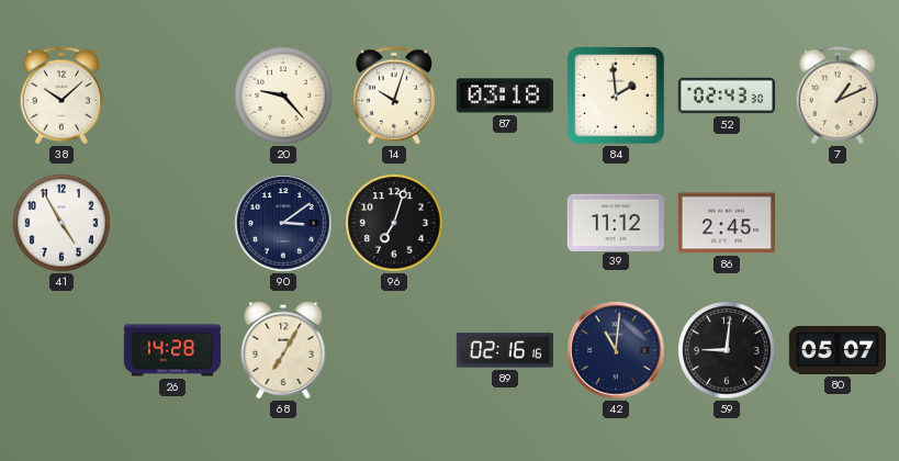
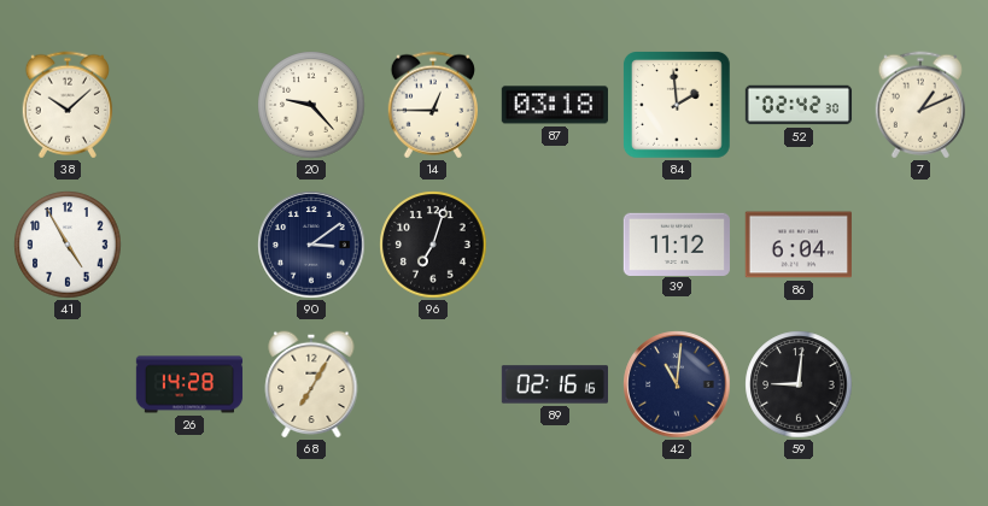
14: 10:03 -> 12:45 (432, 105)
52: 02:43 -> 02:42 (799, 105)
86: 2:45 -> 6:04 (799, 245)
80: 05:07 -> none (836, 350)
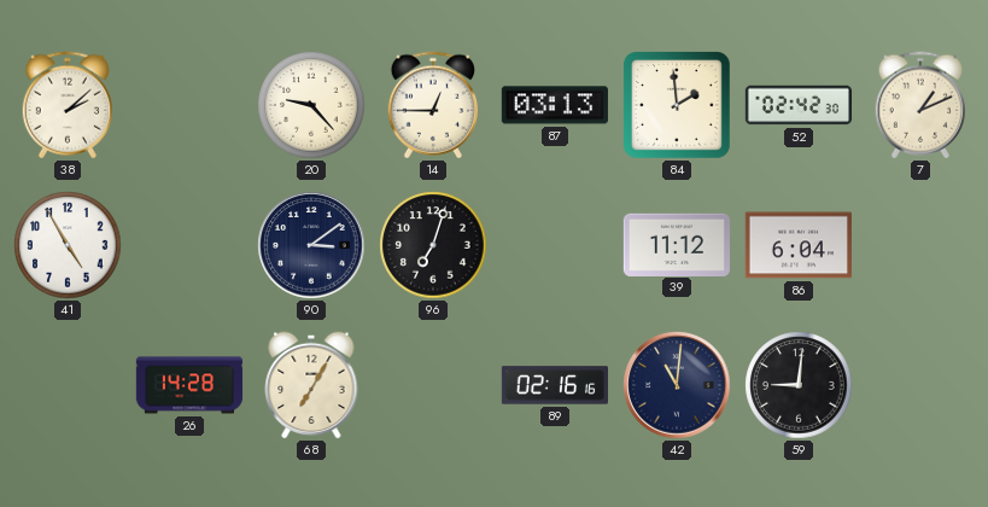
38: 10:08 -> 2:08 (66, 105)
87: 03:18 -> 03:13 (555, 105)
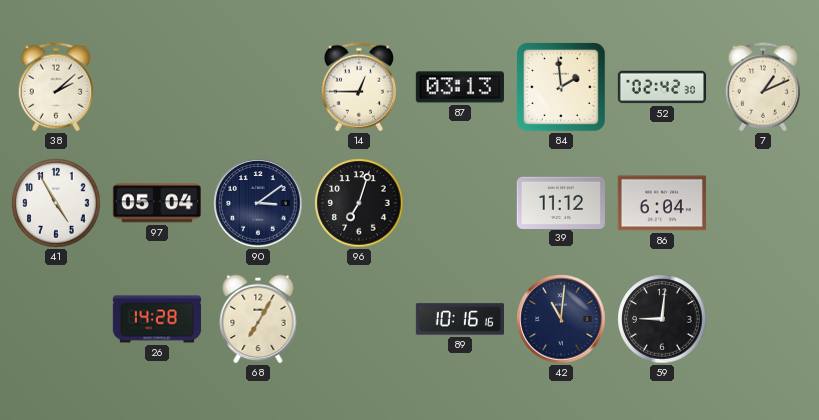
20: 9:23 -> none (311, 105)
97: none -> 05:04 (156, 203)
89: 02:16 -> 10:16 (459, 319)
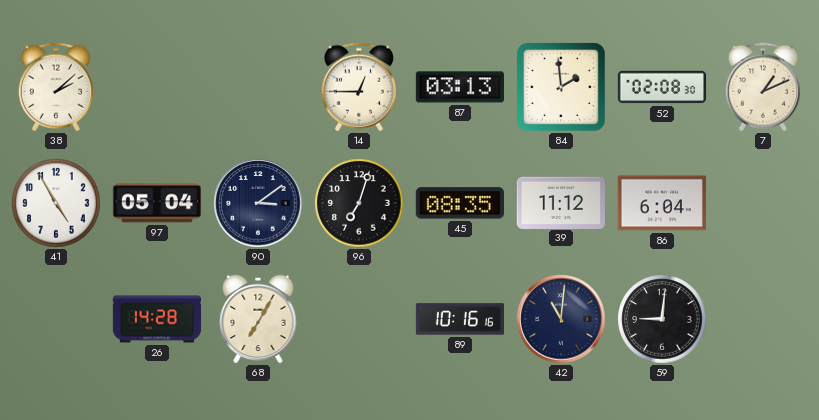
52: 02:42 -> 02:08 (662, 87)
45: none -> 08:35 (460, 203)
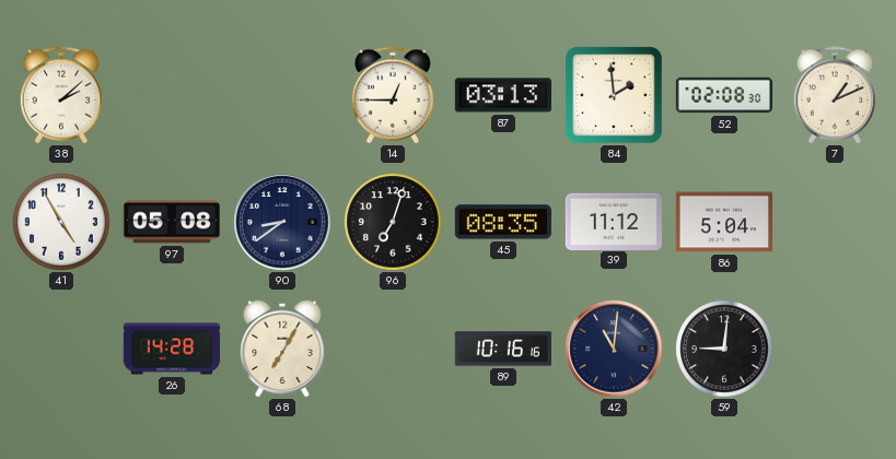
97: 05:04 -> 05:08 (171, 222)
90: 3:09 -> 8:39 (282, 222)
86: 6:04 -> 5:04 (724, 222)
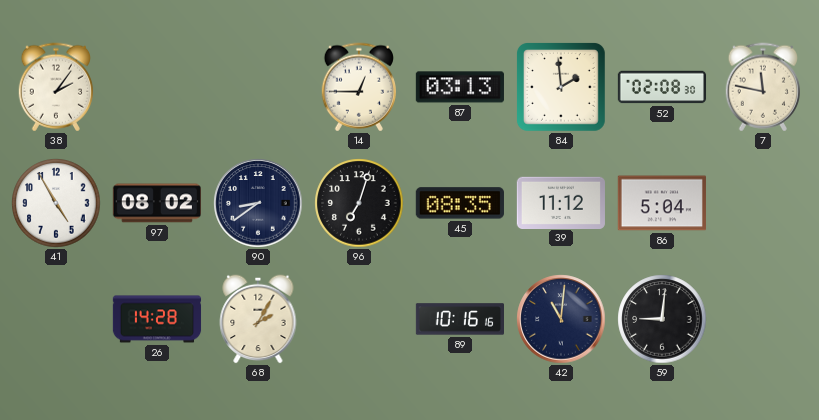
38: 2:08 -> 2:06 (55, 87)
7: 1:11 -> 11:47 (762, 87)
97: 05:08 -> 08:02 (156, 203)
68: 7:05 -> 2:05 (258, 319)
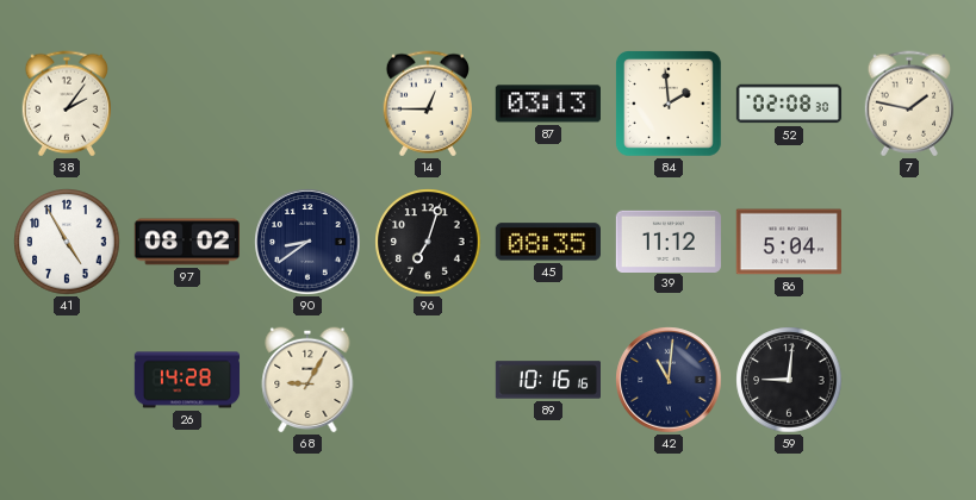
7: 11:47 -> 1:47 (908, 104)
68: 2:05 -> 9:05 (307, 380)
